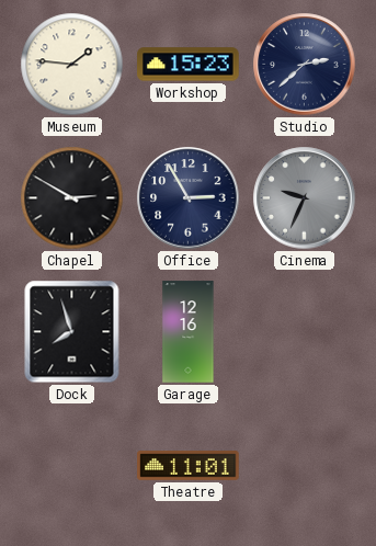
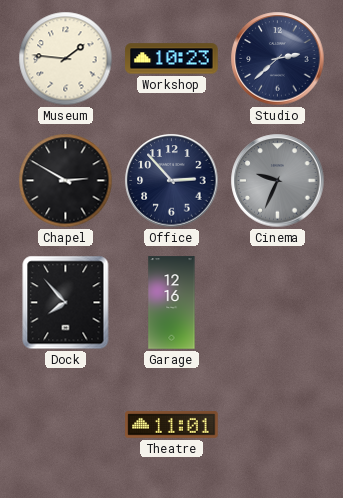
Workshop: 15:23 -> 10:23 (172, 59)
Office: 2:55 -> 2:53 (172, 181)
Dock: 7:57 -> 7:53 (66, 303)
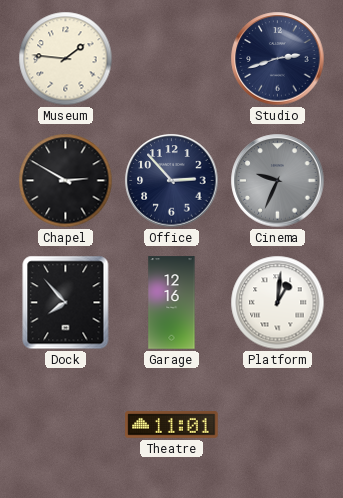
Workshop: 10:23 -> none (172, 59)
Studio: 2:38 -> 2:42 (278, 59)
Platform: none -> 1:01 (278, 303)
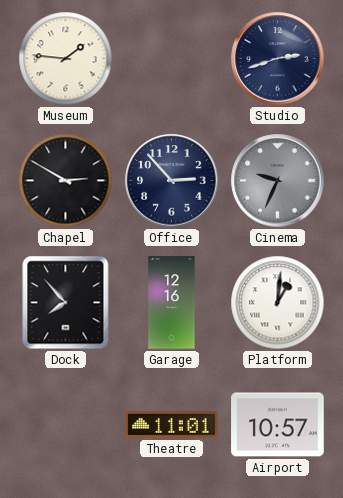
Airport: none -> 10:57 (278, 425)
